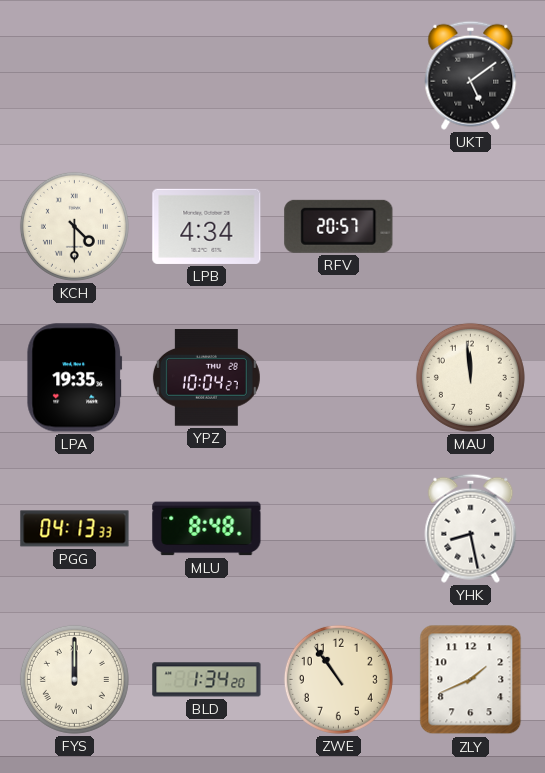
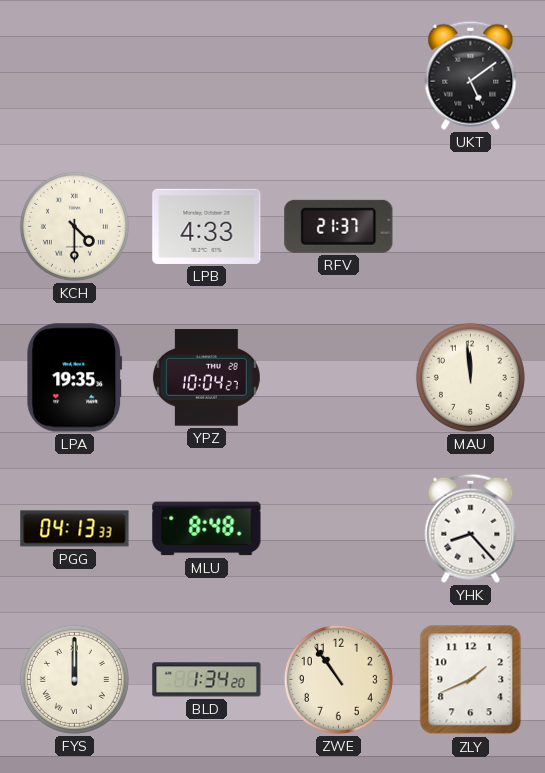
LPB: 4:34 -> 4:33 (207, 226)
RFV: 20:57 -> 21:37 (339, 226)
YHK: 8:28 -> 8:23 (471, 528)
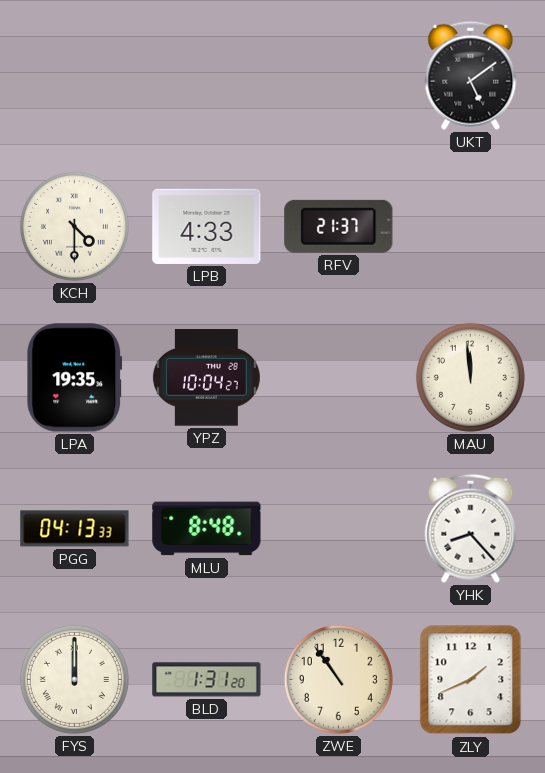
BLD: 1:34 -> 1:31 (207, 680)
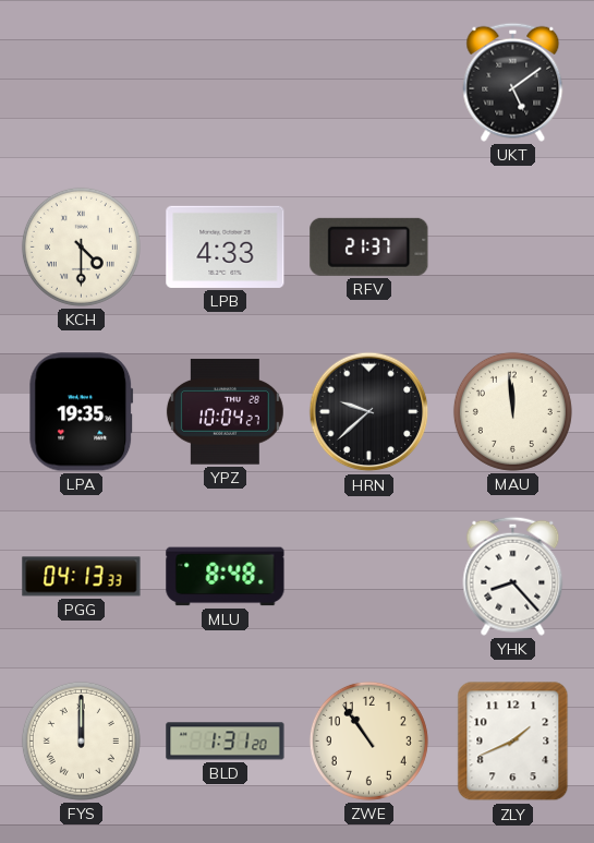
HRN: none -> 9:38 (369, 412)
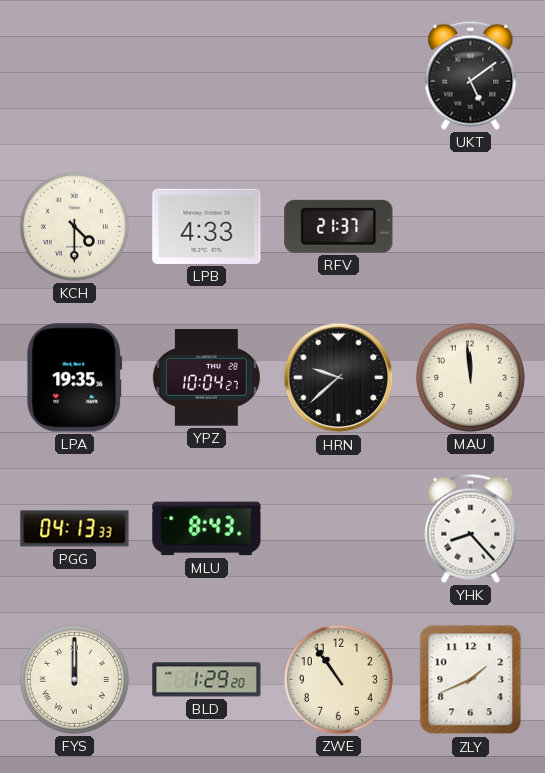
MLU: 8:48 -> 8:43 (207, 529)
BLD: 1:31 -> 1:29 (207, 680)
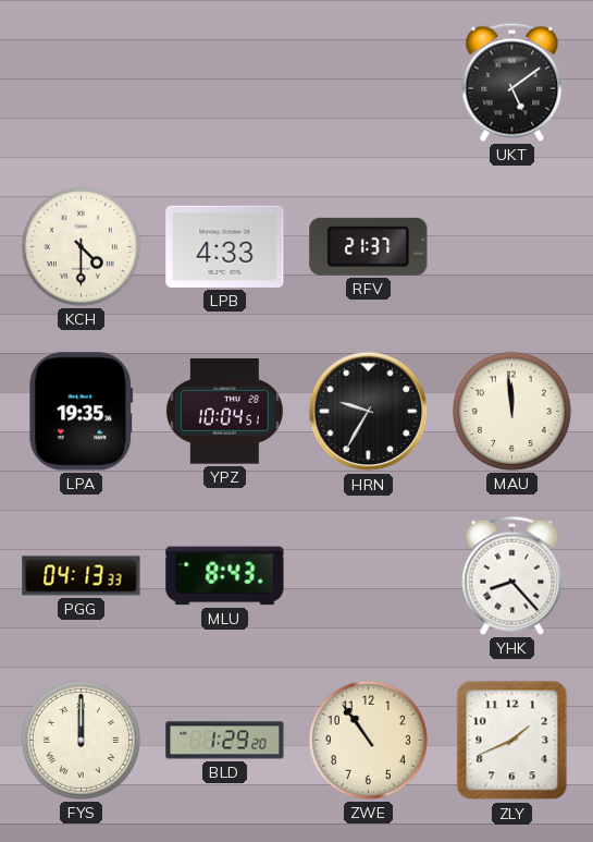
YPZ: 10:04:27 -> 10:04:51 (224, 412)
HRN: 9:38 -> 9:35 (369, 412)
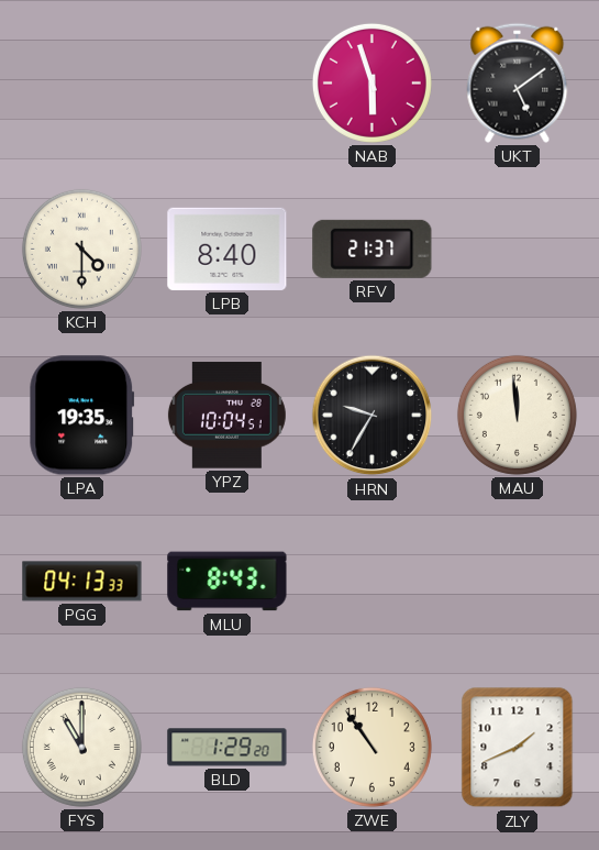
NAB: none -> 5:57 (371, 82)
LPB: 4:33 -> 8:40 (228, 249)
YHK: 8:23 -> none (512, 575)
FYS: 12:00 -> 11:00 (81, 747)
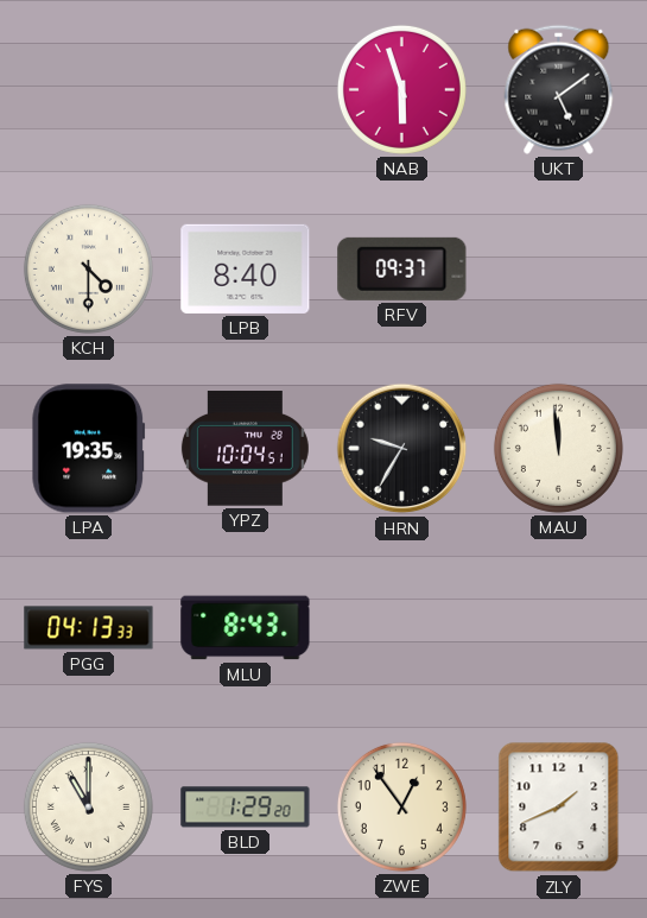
RFV: 21:37 -> 09:37 (402, 268)
ZWE: 10:54 -> 12:54 (401, 806)
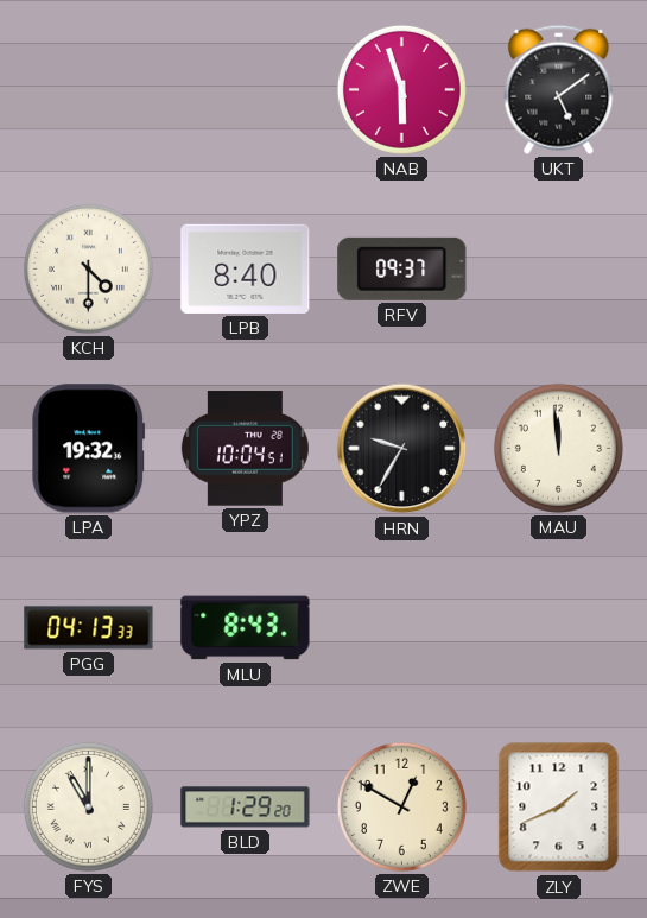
LPA: 19:35 -> 19:32 (89, 449)
ZWE: 12:54 -> 12:50 (401, 806)
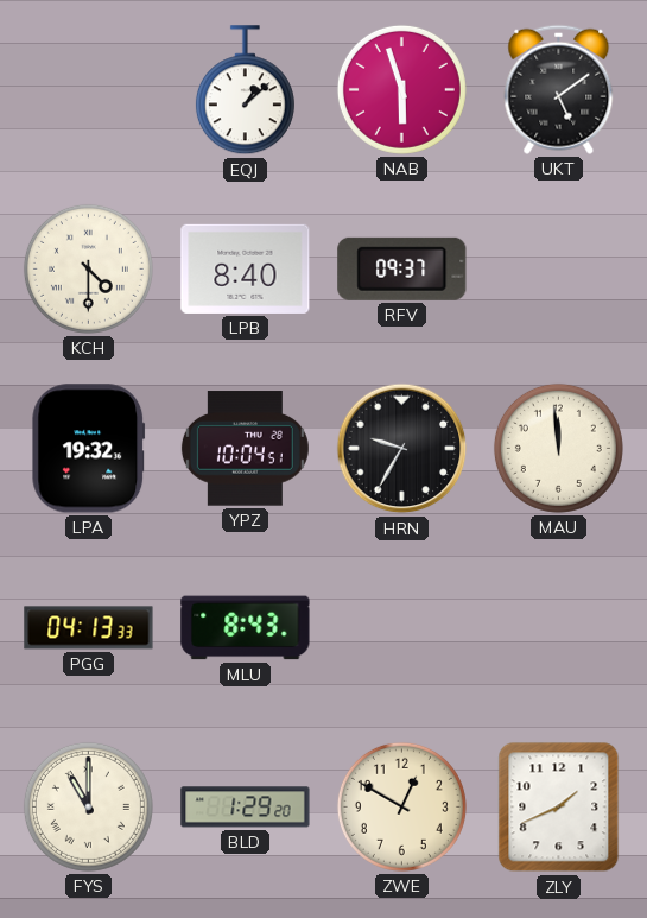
EQJ: none -> 1:08 (245, 90)
